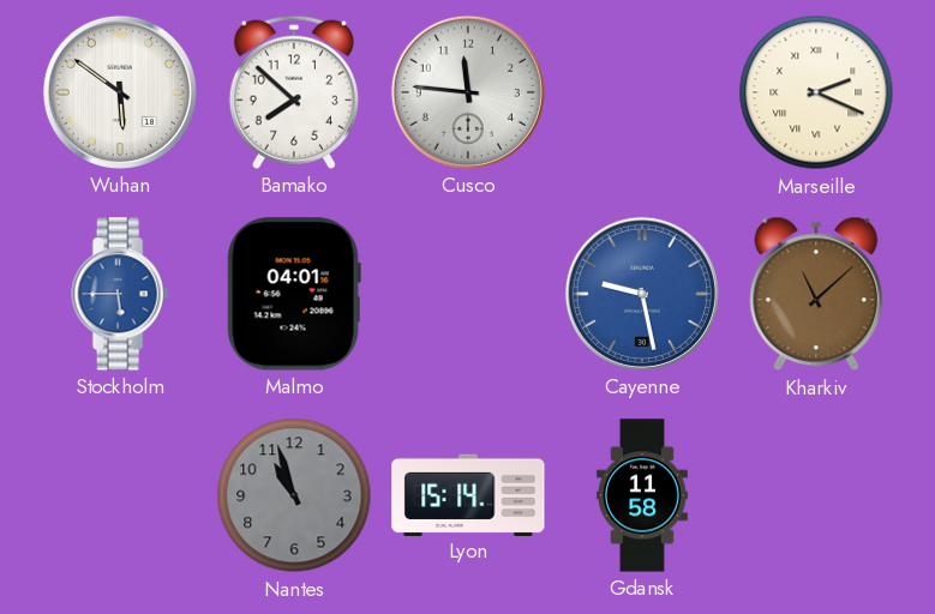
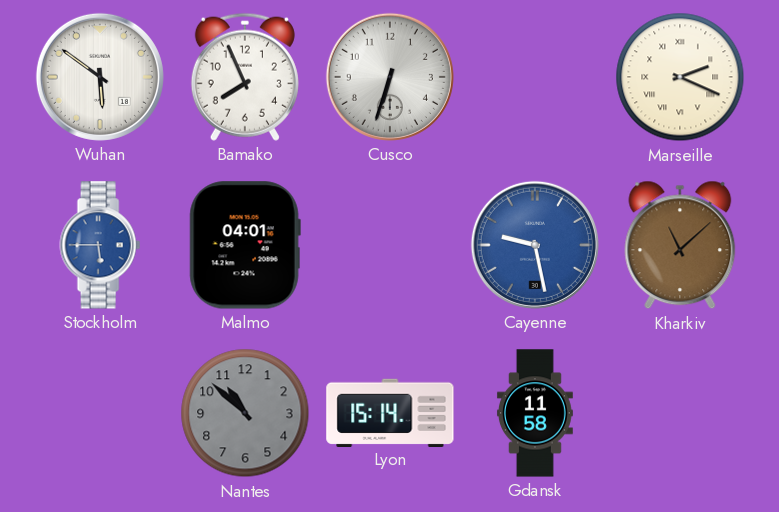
Bamako: 7:52 -> 7:56 (245, 77)
Cusco: 11:46 -> 6:33 (390, 77)
Nantes: 10:57 -> 10:52 (245, 413)
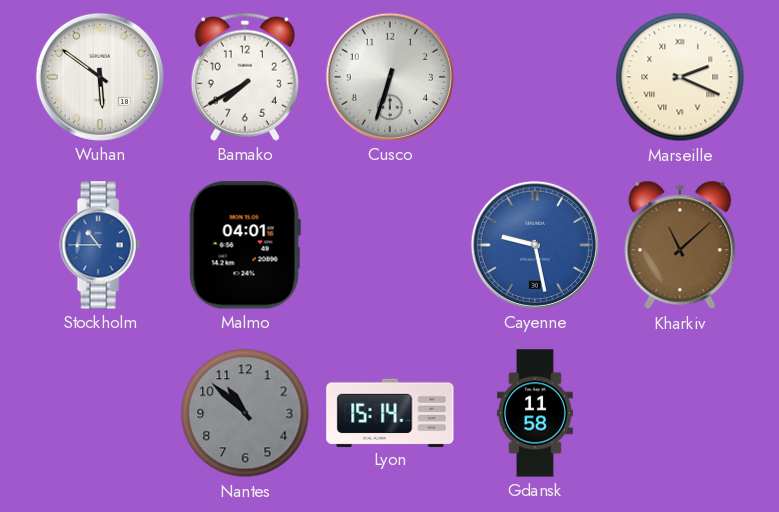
Bamako: 7:56 -> 7:40 (245, 77)
Stockholm: 5:45 -> 10:45 (100, 245)
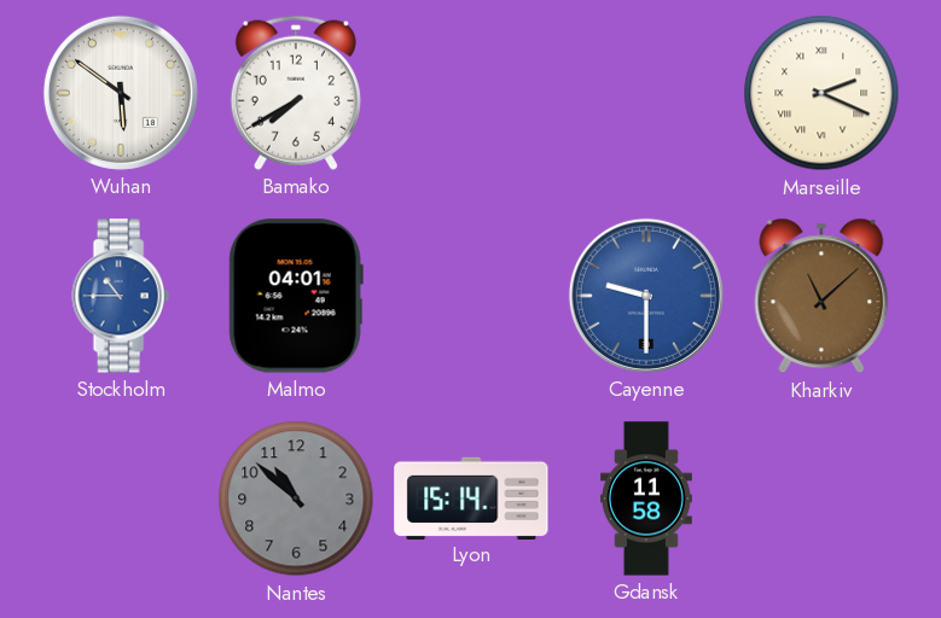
Cusco: 6:33 -> none (390, 77)
Cayenne: 9:28 -> 9:30 (646, 296)
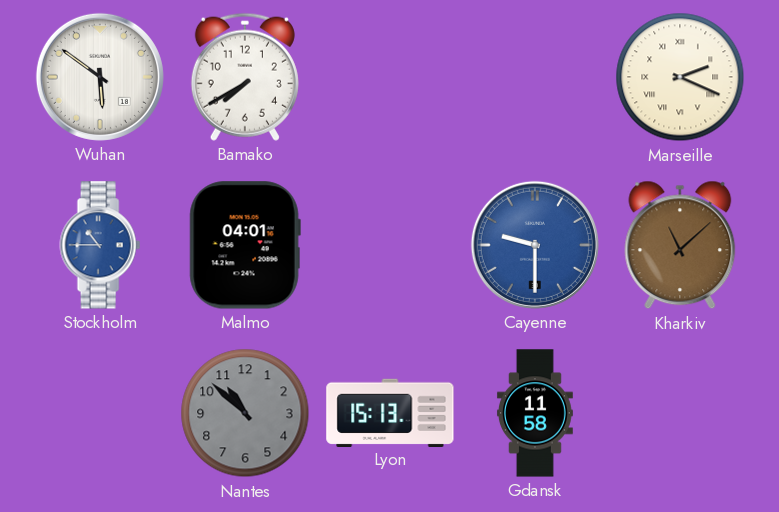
Lyon: 15:14 -> 15:13 (390, 412)
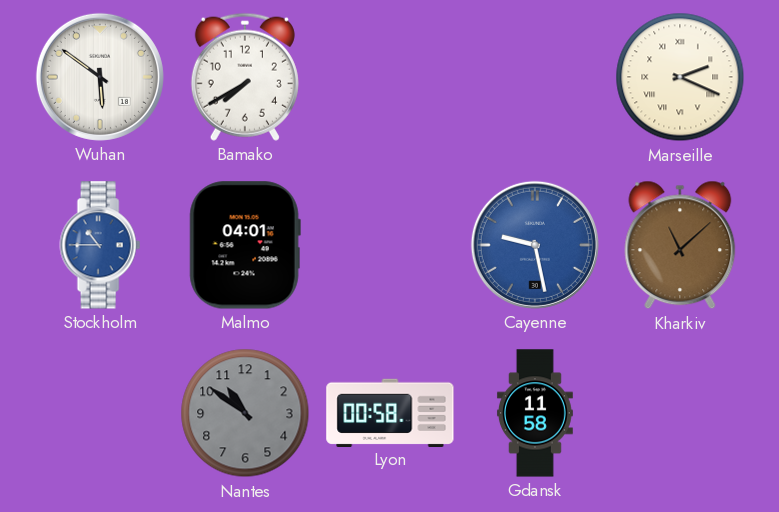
Cayenne: 9:30 -> 9:28 (535, 245)
Nantes: 10:52 -> 10:51 (245, 413)
Lyon: 15:13 -> 00:58 (390, 412)
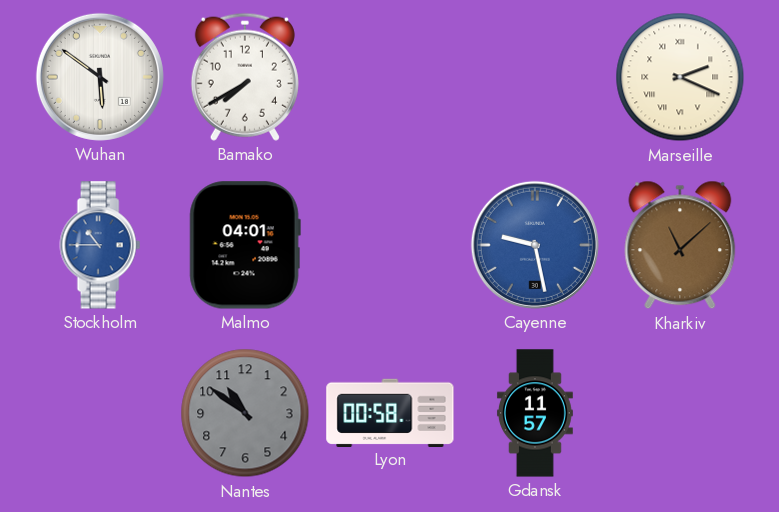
Gdansk: 11:58 -> 11:57 (535, 413)
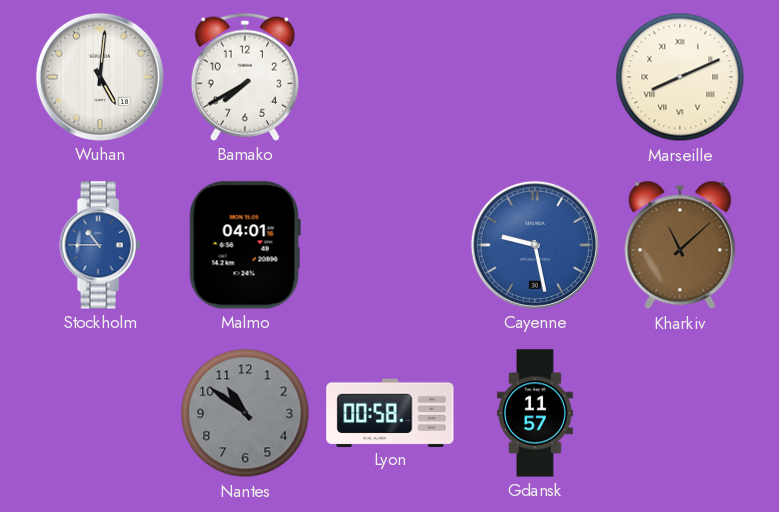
Wuhan: 5:51 -> 5:01 (100, 77)
Marseille: 2:19 -> 8:11 (680, 77)
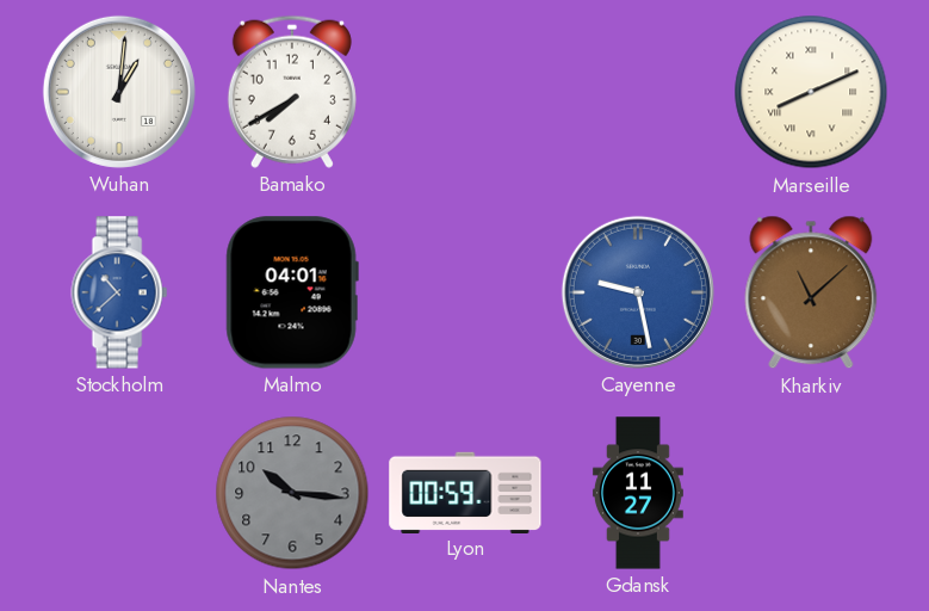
Wuhan: 5:01 -> 1:01 (119, 92)
Stockholm: 10:45 -> 10:38 (119, 292)
Nantes: 10:51 -> 10:16 (292, 493)
Lyon: 00:58 -> 00:59 (465, 492)
Gdansk: 11:57 -> 11:27 (638, 493)
